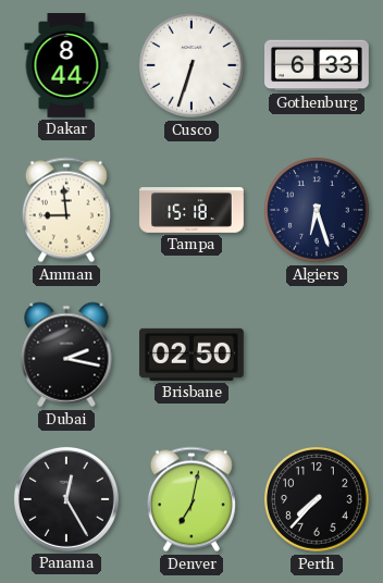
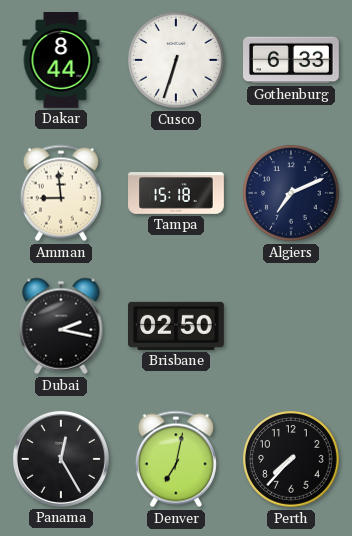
Algiers: 6:27 -> 7:11 (292, 194)
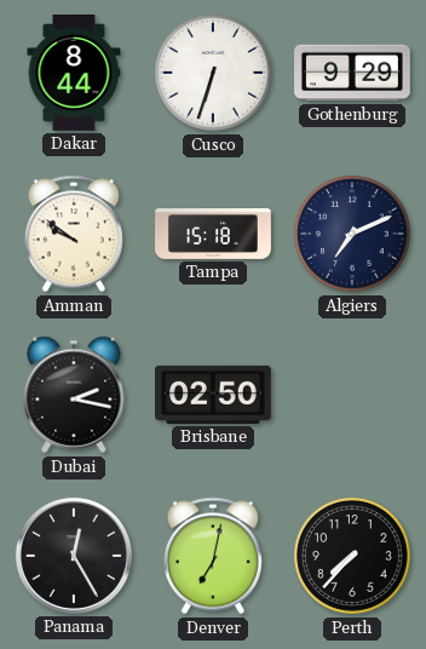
Gothenburg: 6:33 -> 9:29 (353, 73)
Amman: 8:59 -> 9:51 (74, 234)
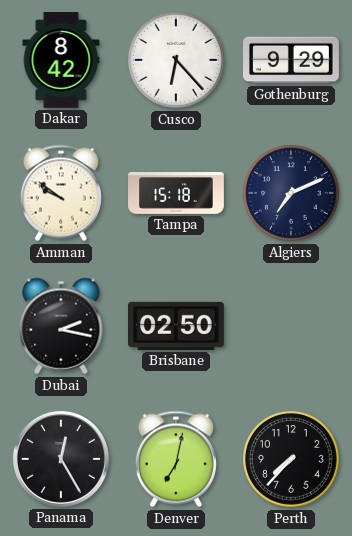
Dakar: 8:44 -> 8:42 (61, 61)
Cusco: 6:33 -> 6:23 (177, 61)
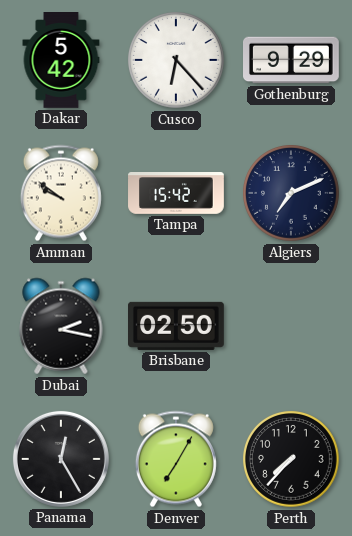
Dakar: 8:42 -> 5:42 (61, 61)
Tampa: 15:18 -> 15:42 (176, 194)
Denver: 7:02 -> 7:05 (176, 459)
